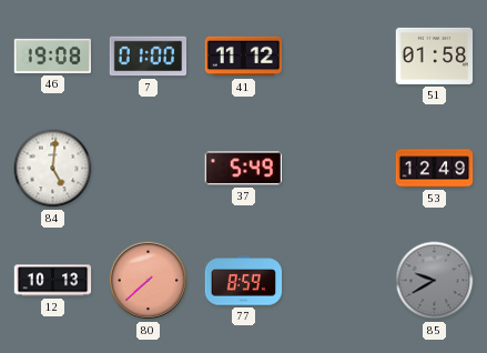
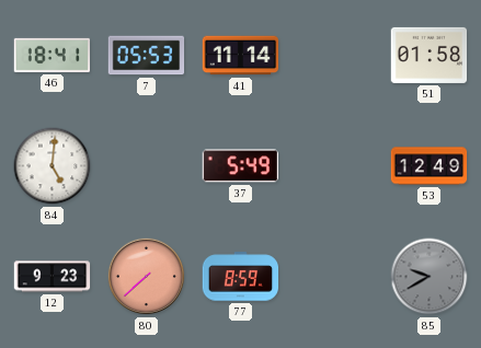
46: 19:08 -> 18:41 (51, 55)
7: 01:00 -> 05:53 (147, 56)
41: 11:12 -> 11:14 (241, 56)
12: 10:13 -> 9:23 (53, 277)
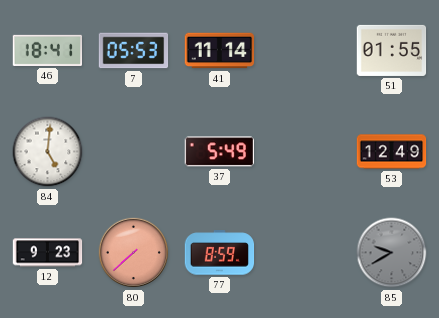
51: 01:58 -> 01:55 (392, 50)
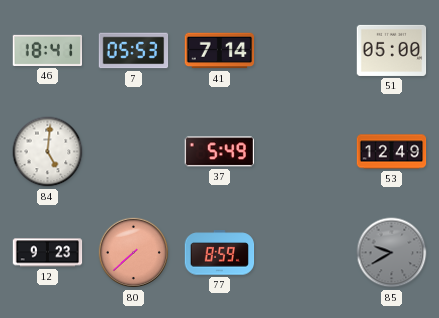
41: 11:14 -> 7:14 (220, 51)
51: 01:55 -> 05:00 (392, 50)
